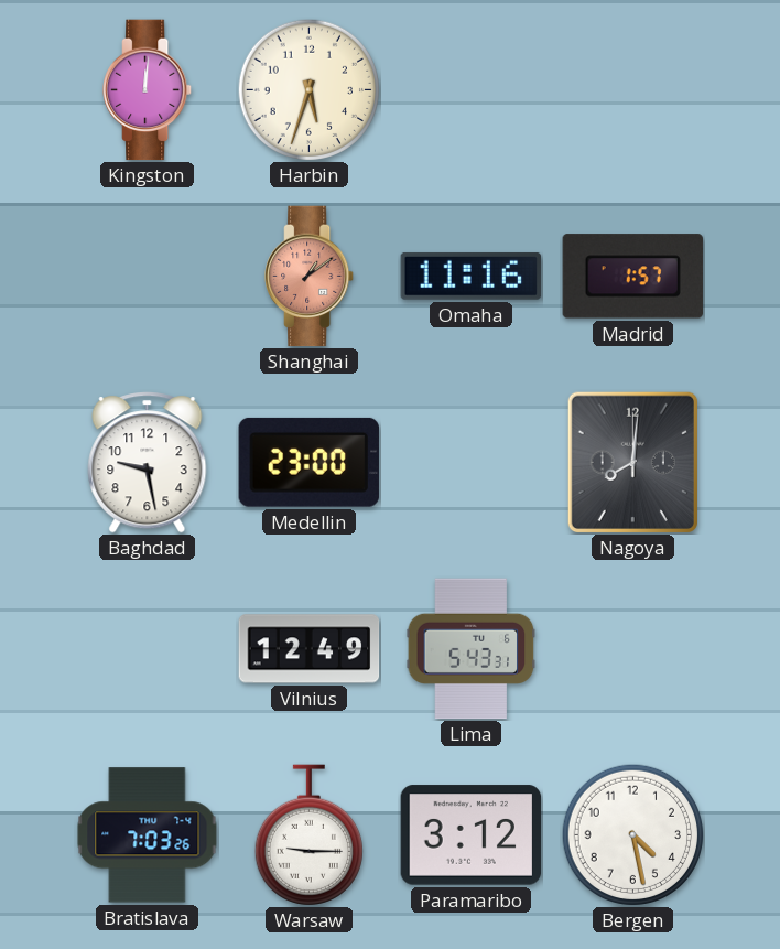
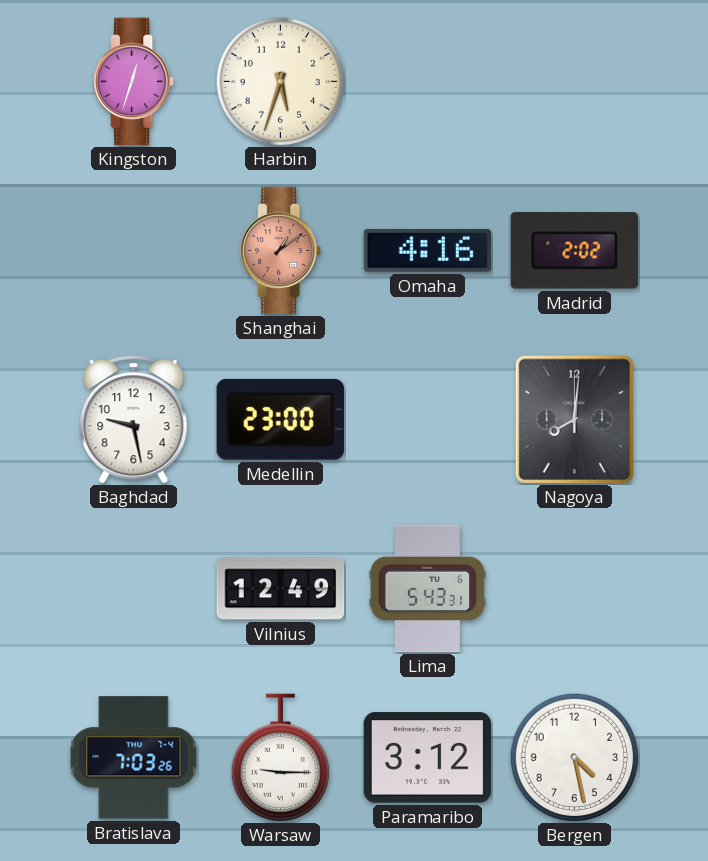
Kingston: 12:01 -> 12:33 (134, 82)
Omaha: 11:16 -> 4:16 (428, 250)
Madrid: 1:57 -> 2:02 (574, 251)
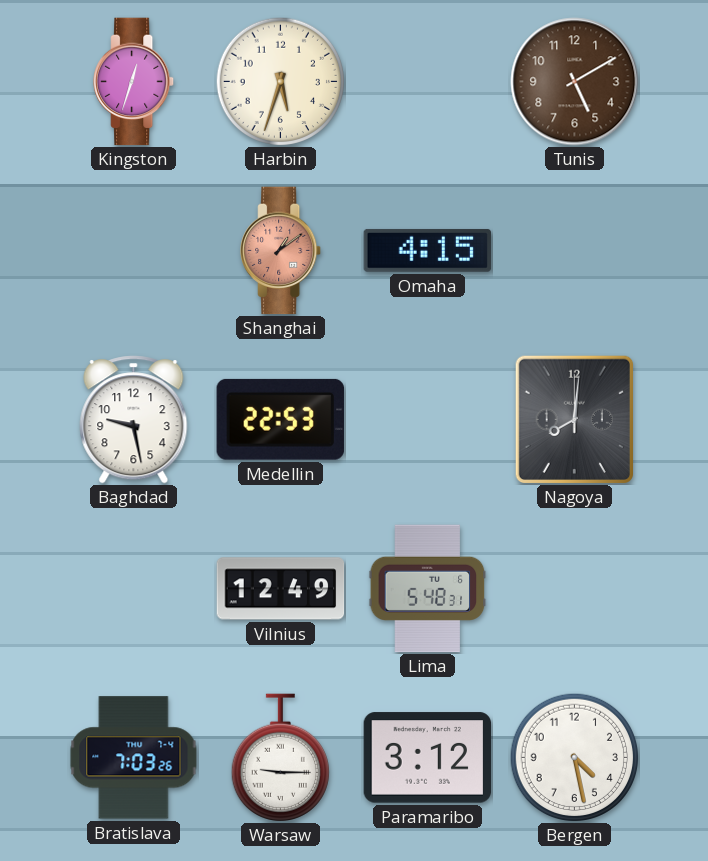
Tunis: none -> 5:10 (575, 82)
Omaha: 4:16 -> 4:15 (428, 250)
Madrid: 2:02 -> none (574, 251)
Medellin: 23:00 -> 22:53 (280, 419)
Lima: 5:43 -> 5:48 (428, 589)
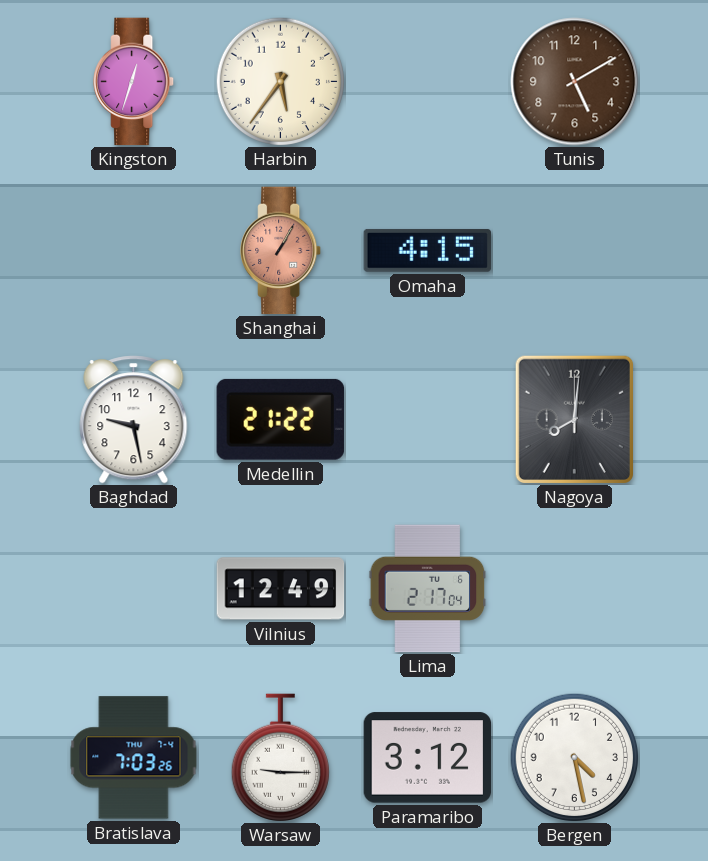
Harbin: 5:33 -> 5:36 (280, 81)
Shanghai: 1:09 -> 1:05 (281, 251)
Medellin: 22:53 -> 21:22 (280, 419)
Lima: 5:48 -> 2:17 (428, 589)
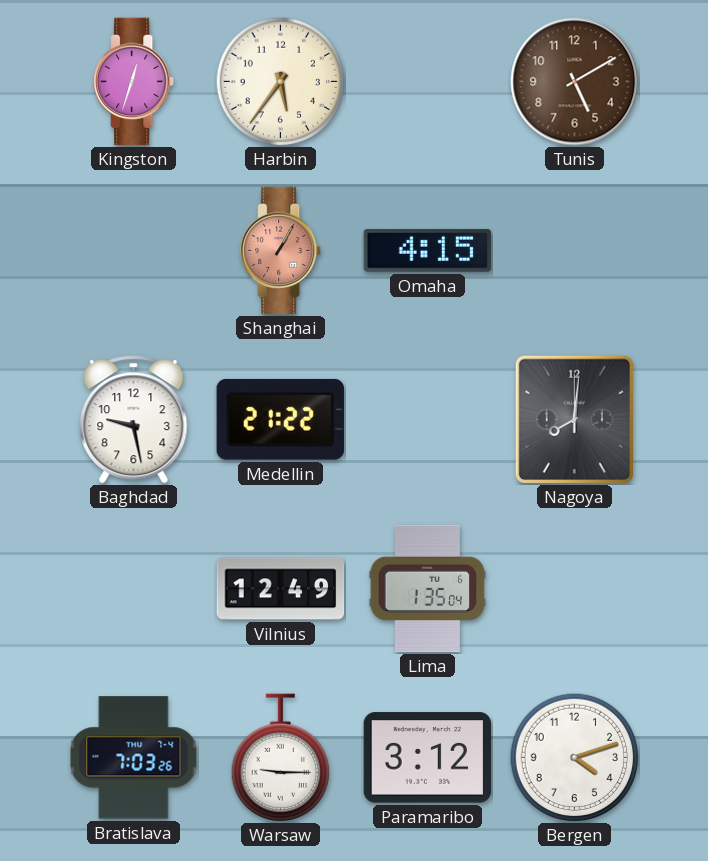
Lima: 2:17 -> 1:35 (428, 589)
Bergen: 4:28 -> 4:12 (574, 757)
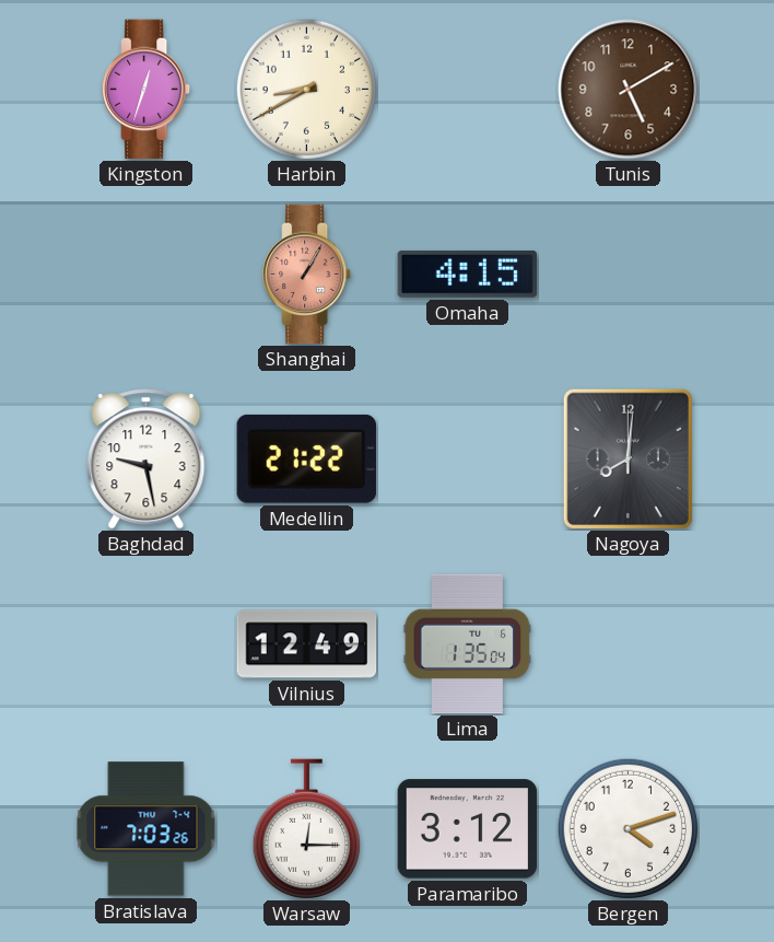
Harbin: 5:36 -> 8:40 (306, 89)
Warsaw: 9:15 -> 12:15 (306, 829)
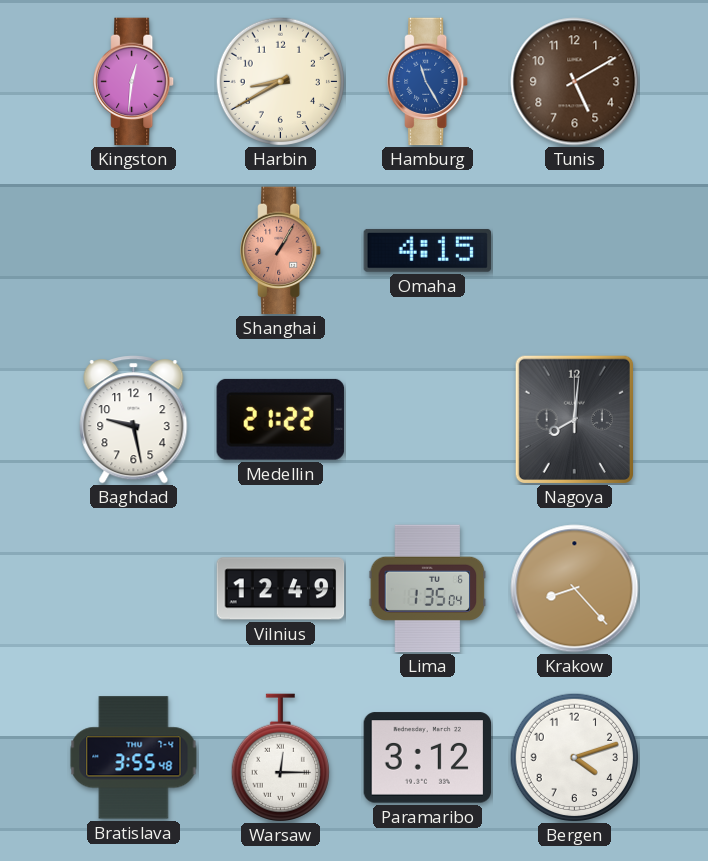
Kingston: 12:33 -> 12:31 (134, 82)
Hamburg: none -> 11:25 (428, 82)
Krakow: none -> 8:23 (575, 589)
Bratislava: 7:03 -> 3:55 (134, 758)
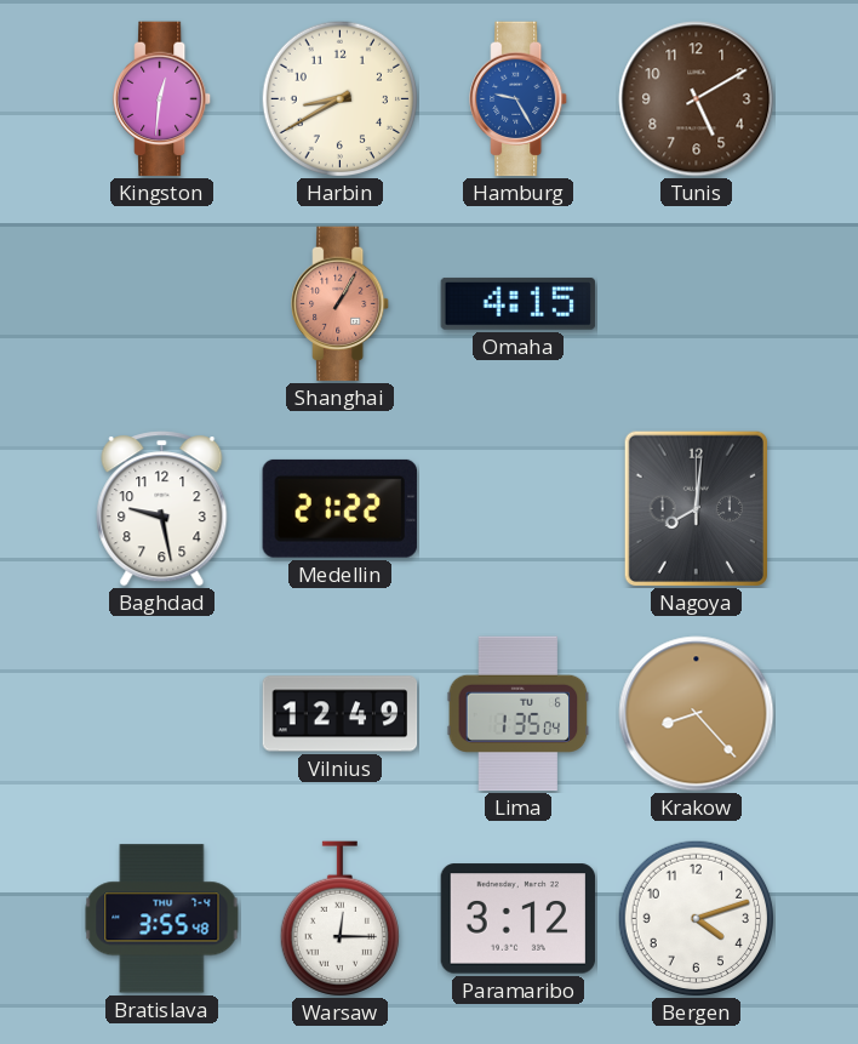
Hamburg: 11:25 -> 9:25 (519, 99)
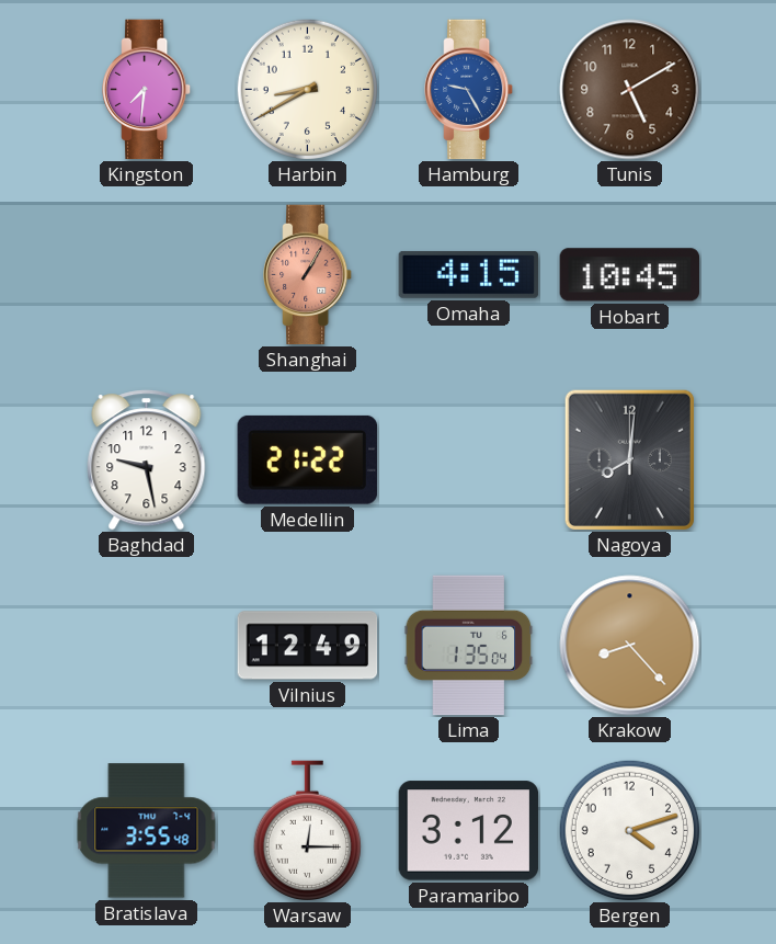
Kingston: 12:31 -> 7:31 (147, 90)
Hobart: none -> 10:45 (629, 275)
